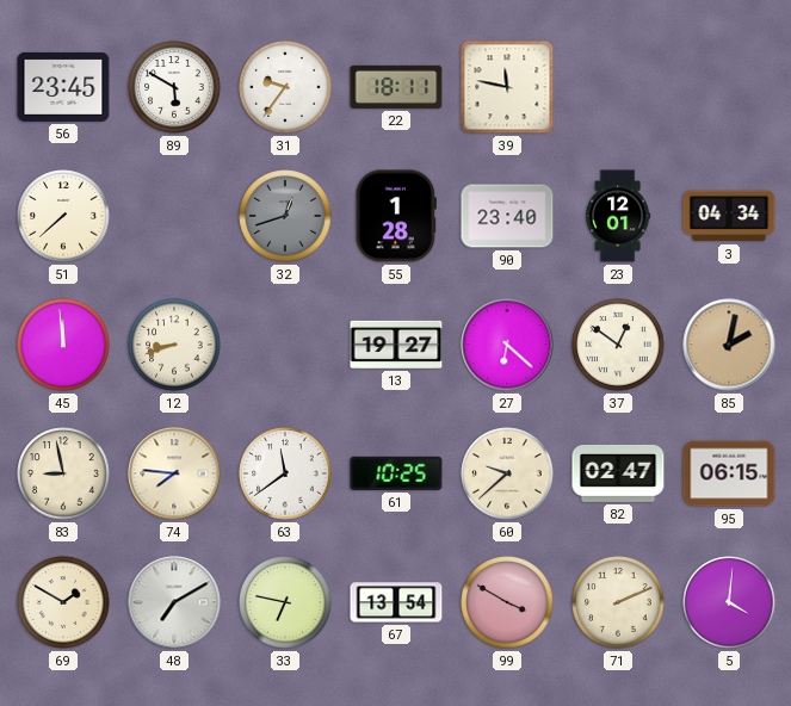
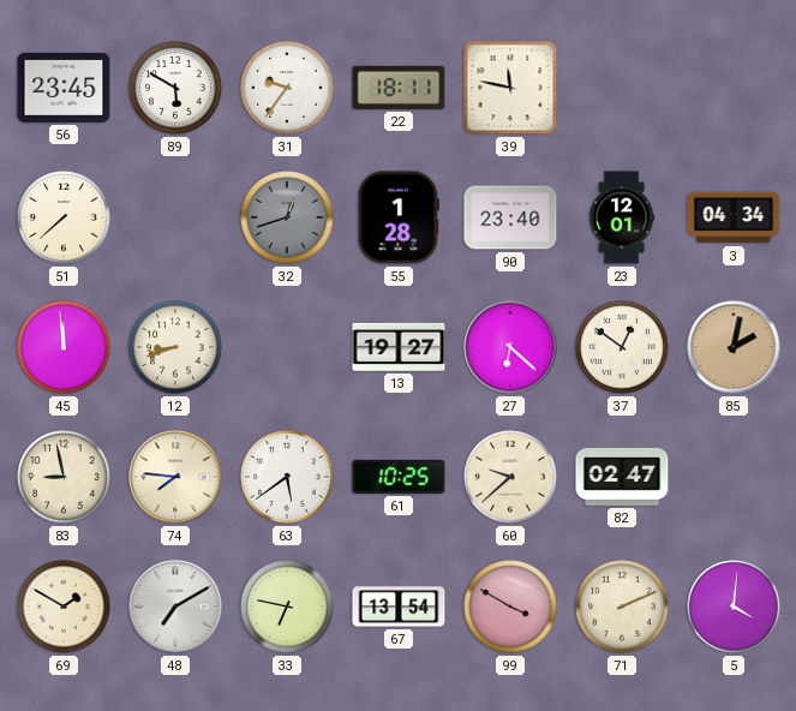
63: 11:39 -> 5:39 (287, 477)
95: 06:15 -> none (729, 473)
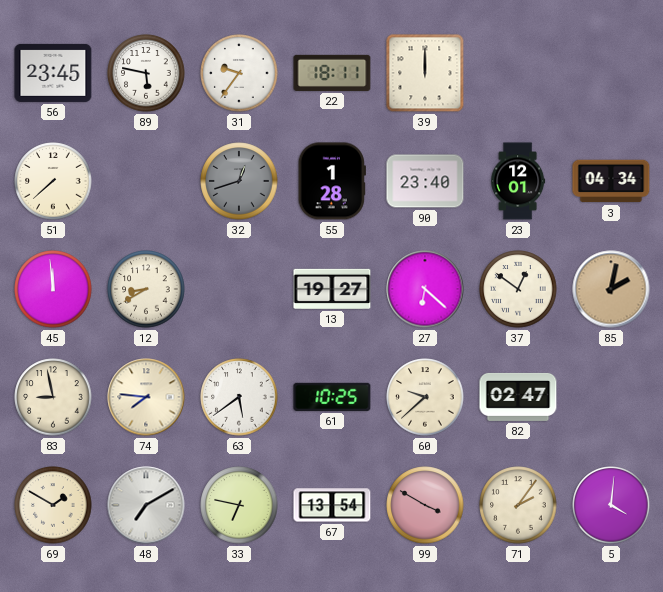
89: 5:50 -> 5:47 (146, 73)
39: 11:47 -> 12:00 (425, 73)
12: 8:42 -> 8:40 (146, 289)
71: 2:11 -> 2:06 (518, 505)
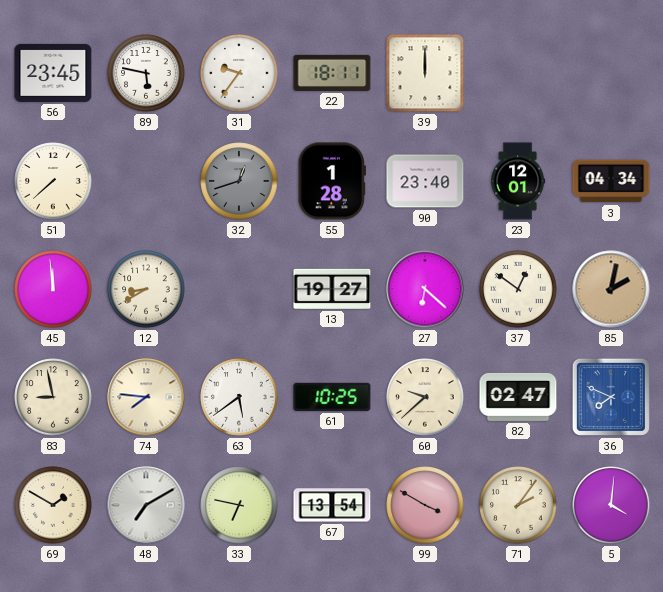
36: none -> 7:49 (611, 397)
